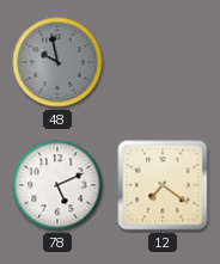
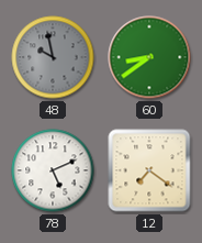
60: none -> 8:39 (149, 57)
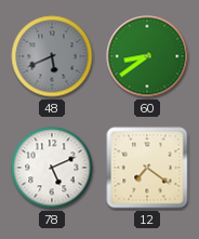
48: 9:58 -> 5:41 (52, 56)
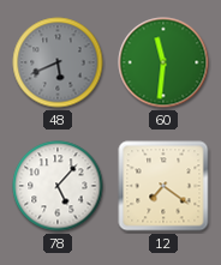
60: 8:39 -> 11:31 (163, 62)
78: 5:11 -> 5:07 (58, 186)
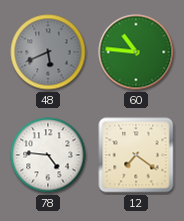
60: 11:31 -> 10:46 (136, 52)
78: 5:07 -> 4:46 (48, 155)
